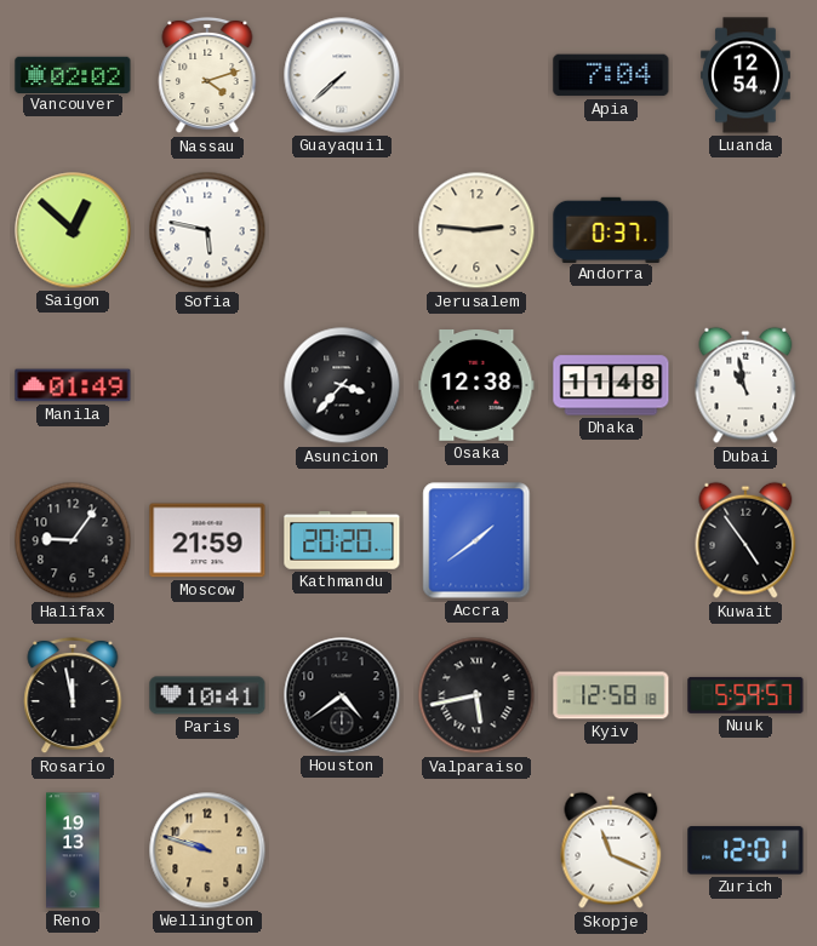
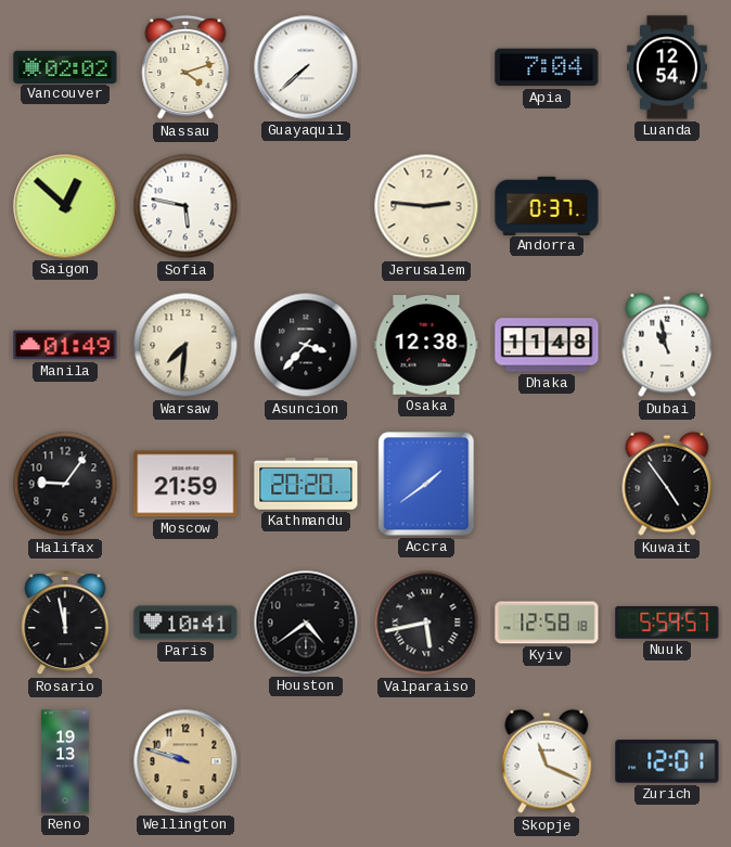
Warsaw: none -> 7:31 (185, 345)
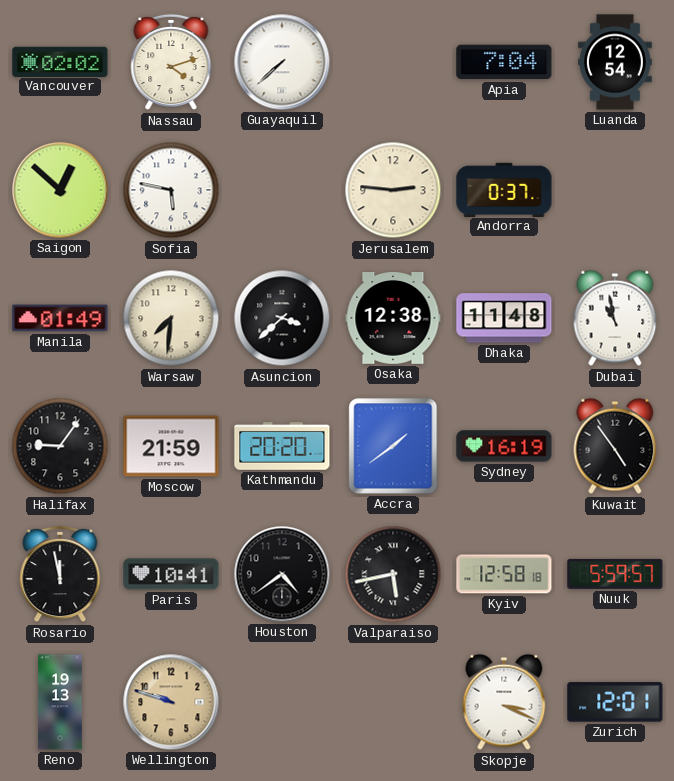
Asuncion: 3:37 -> 3:38 (282, 318)
Sydney: none -> 16:19 (504, 446)
Skopje: 11:19 -> 3:19 (504, 702)
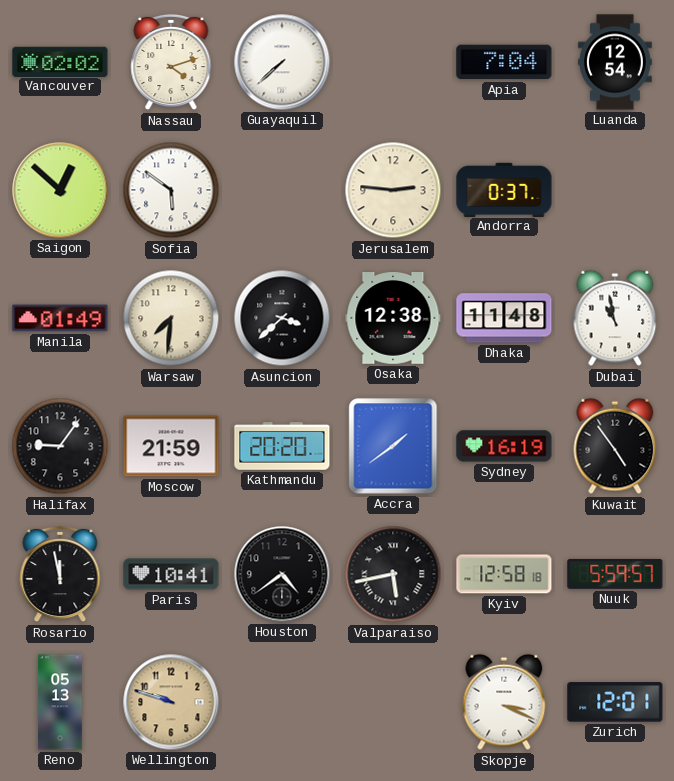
Sofia: 5:47 -> 5:51 (171, 190)
Reno: 19:13 -> 05:13 (60, 702)
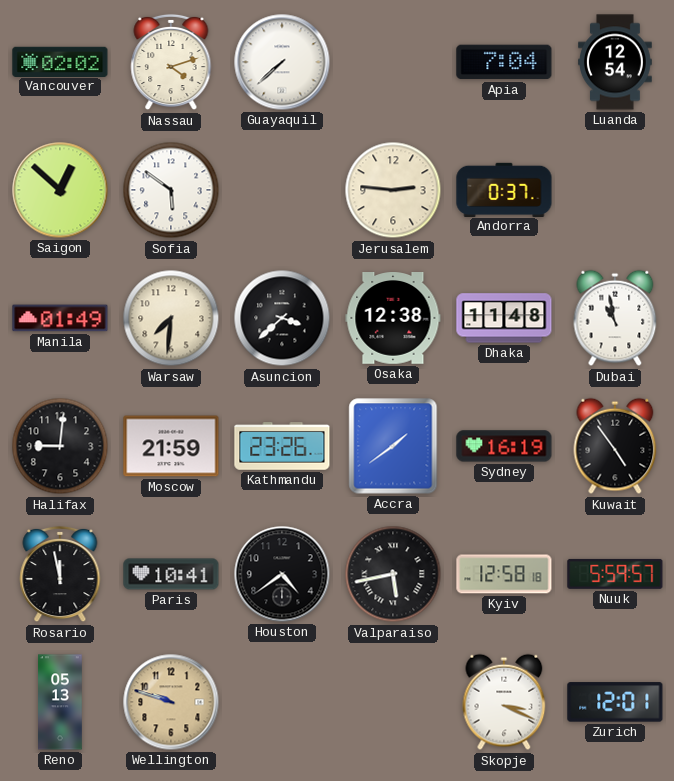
Halifax: 9:06 -> 9:01 (60, 446)
Kathmandu: 20:20 -> 23:26 (282, 446)
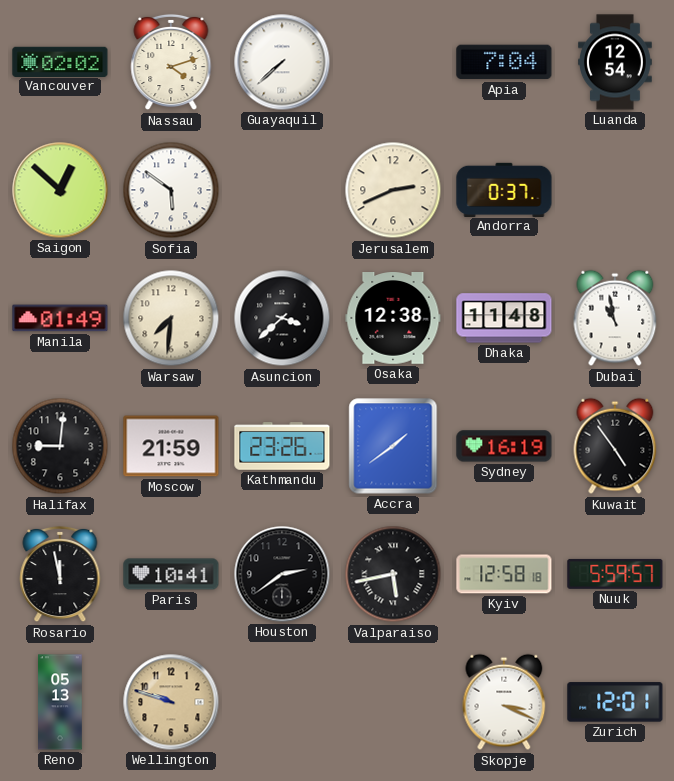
Jerusalem: 2:46 -> 2:41 (393, 190)
Houston: 4:39 -> 2:39 (282, 574)
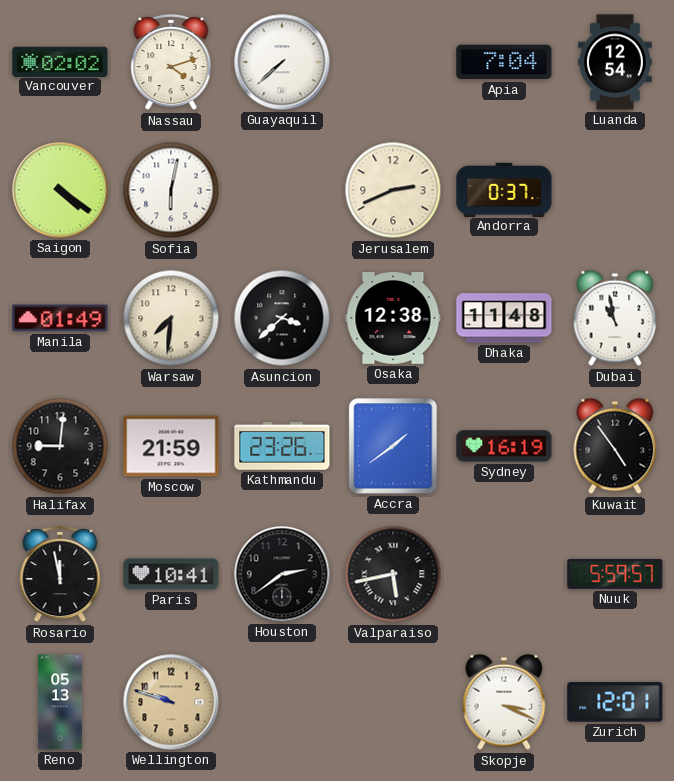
Saigon: 12:52 -> 4:21 (60, 190)
Sofia: 5:51 -> 6:02 (171, 190)
Kyiv: 12:58 -> none (504, 574)
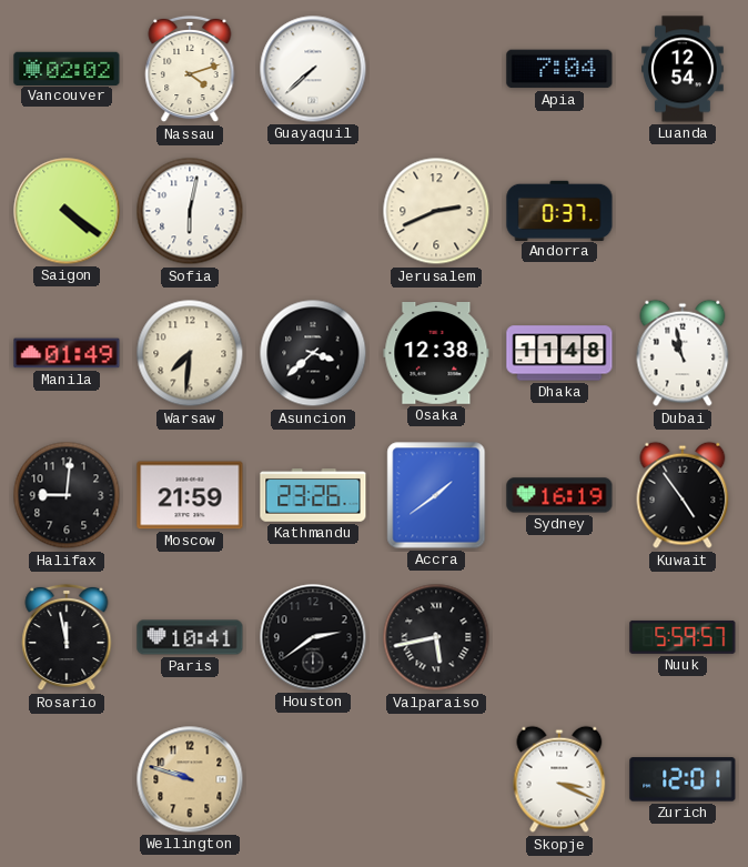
Reno: 05:13 -> none (60, 702)
